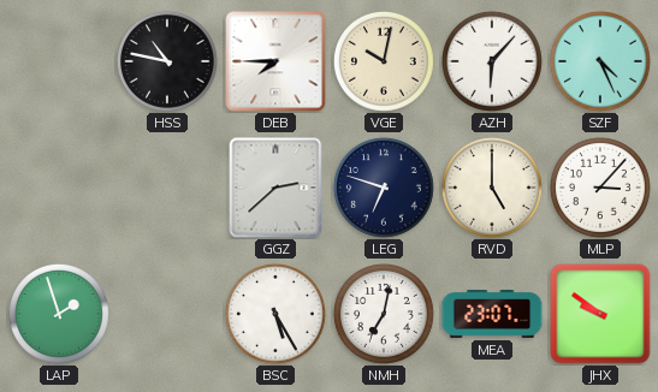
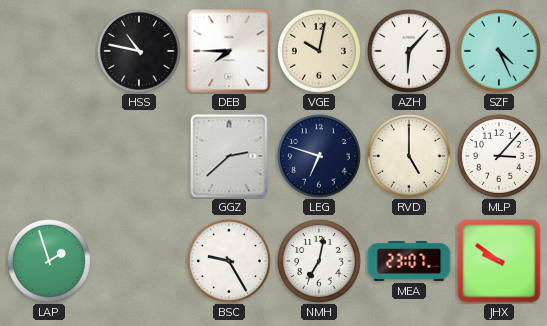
BSC: 5:25 -> 9:25 (229, 261)
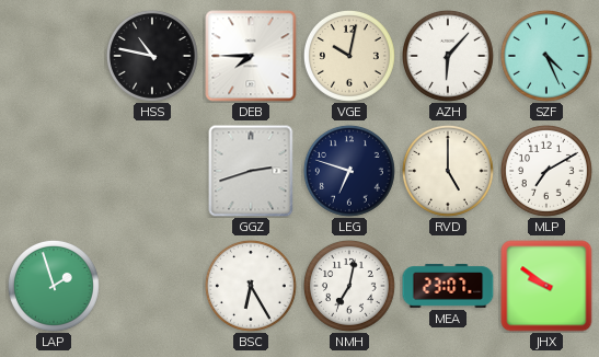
GGZ: 2:38 -> 2:42 (251, 171)
MLP: 3:07 -> 7:10 (546, 171)
BSC: 9:25 -> 6:25 (251, 286)
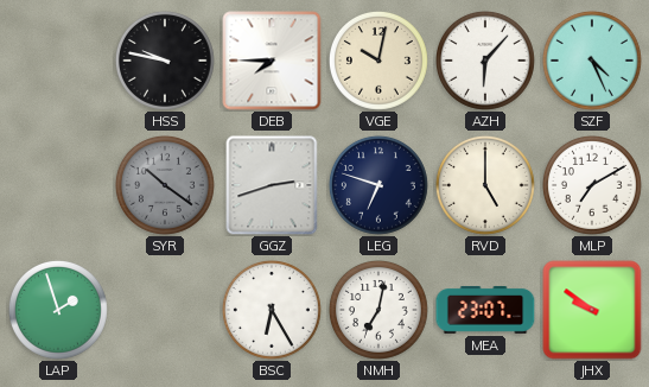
HSS: 10:47 -> 9:47 (165, 61)
SYR: none -> 10:21 (165, 185)
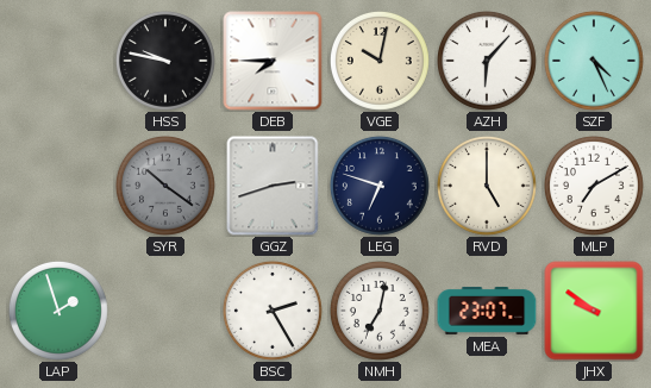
BSC: 6:25 -> 2:25 (273, 311)
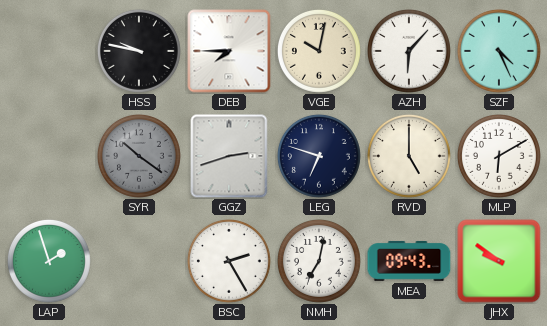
MLP: 7:10 -> 6:10 (499, 156)
MEA: 23:07 -> 09:43 (409, 261)
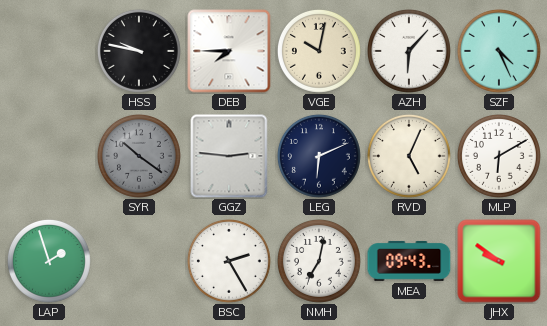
GGZ: 2:42 -> 2:46 (229, 156)
LEG: 6:48 -> 6:11 (319, 156)
RVD: 5:00 -> 5:04 (409, 156)
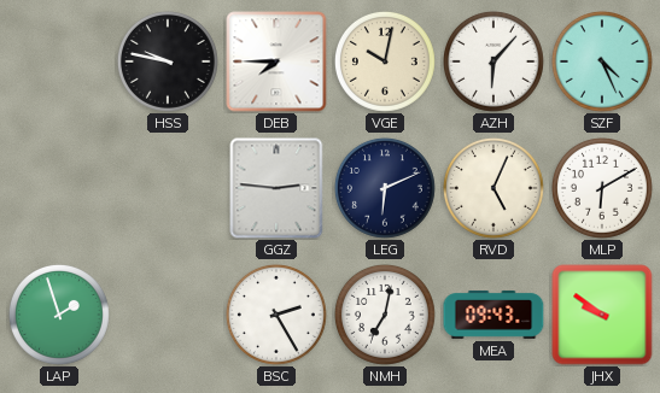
SYR: 10:21 -> none (139, 156)
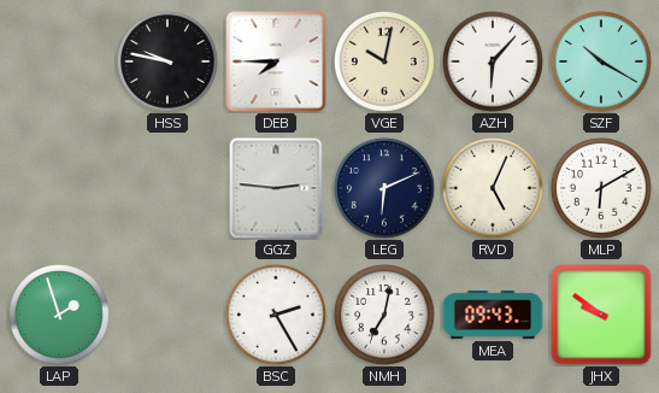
SZF: 4:26 -> 10:20 (601, 61)
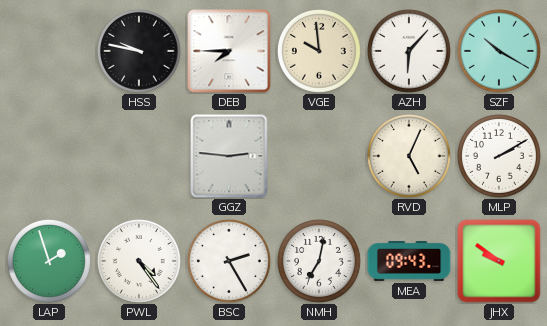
VGE: 10:02 -> 9:59 (319, 51)
LEG: 6:11 -> none (384, 188)
MLP: 6:10 -> 2:10 (499, 156)
PWL: none -> 4:24 (139, 261)
